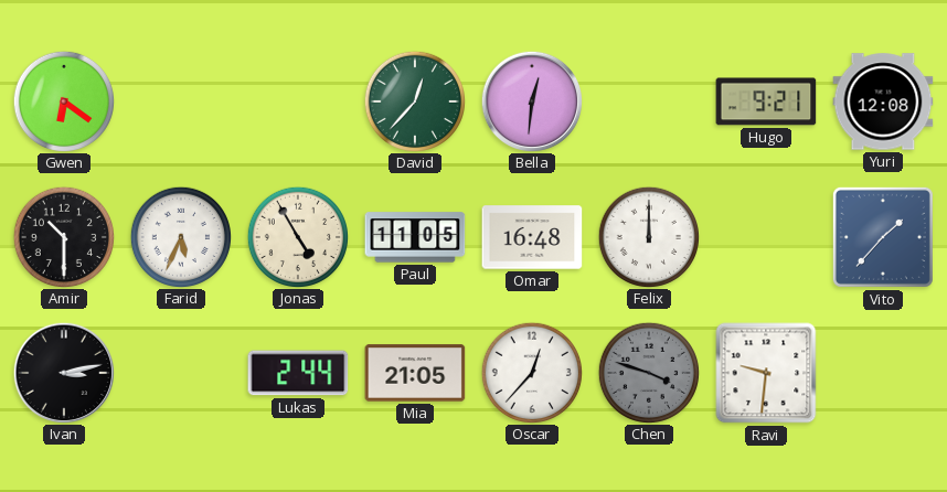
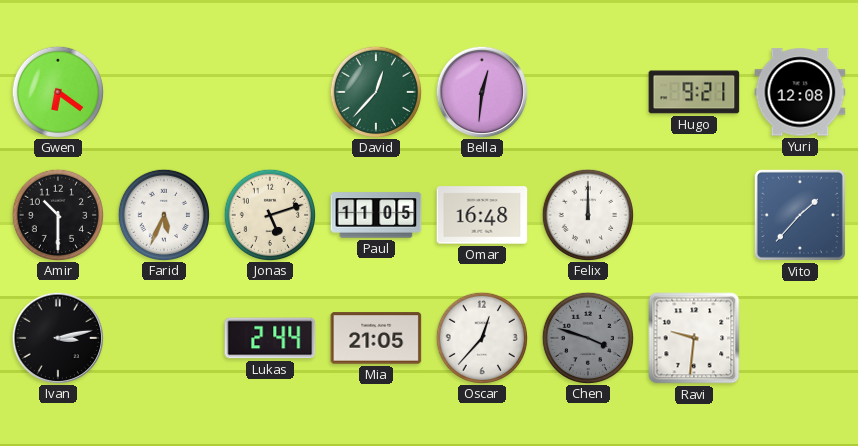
Jonas: 4:55 -> 5:12 (269, 214)
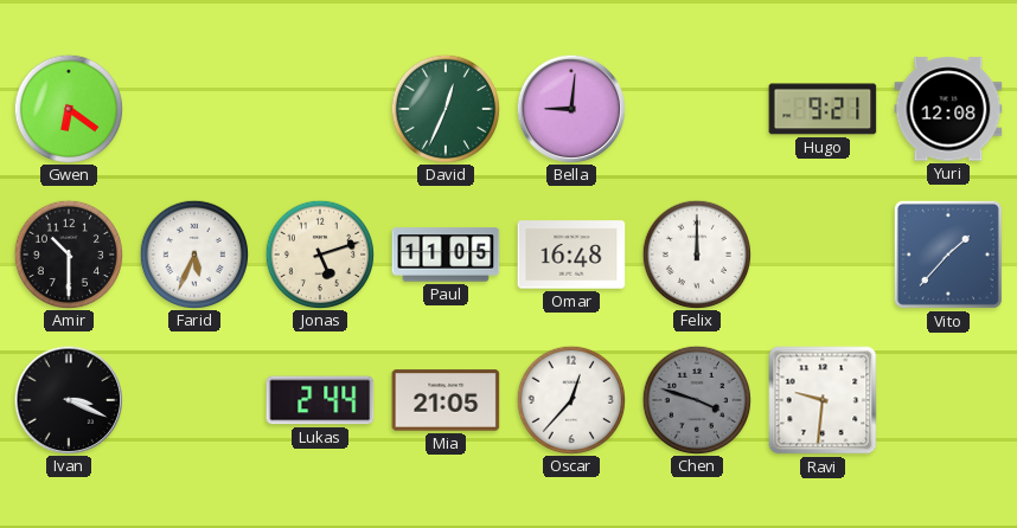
David: 12:37 -> 12:34 (444, 108)
Bella: 12:31 -> 9:01 (570, 108)
Ivan: 3:13 -> 3:19 (68, 399)
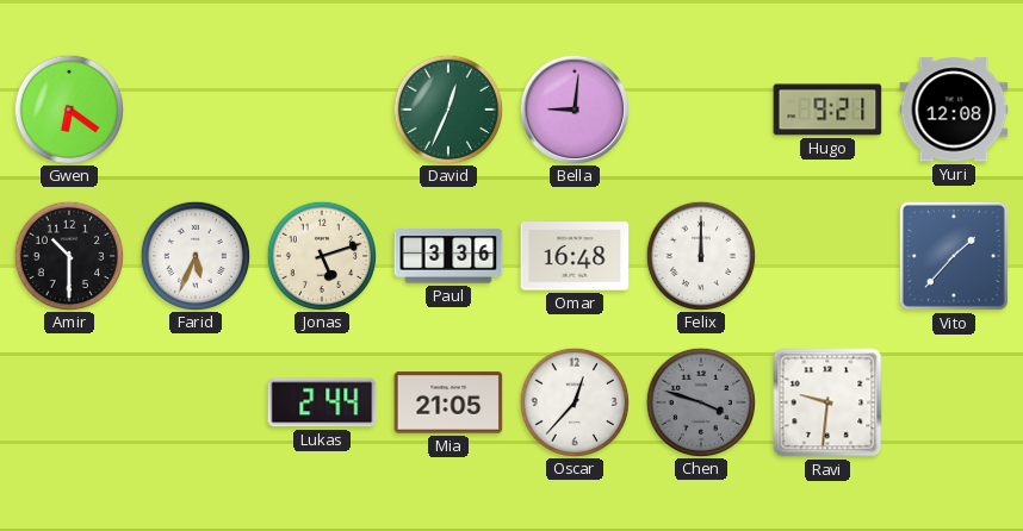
Paul: 11:05 -> 3:36 (448, 256)
Ivan: 3:19 -> none (68, 399)
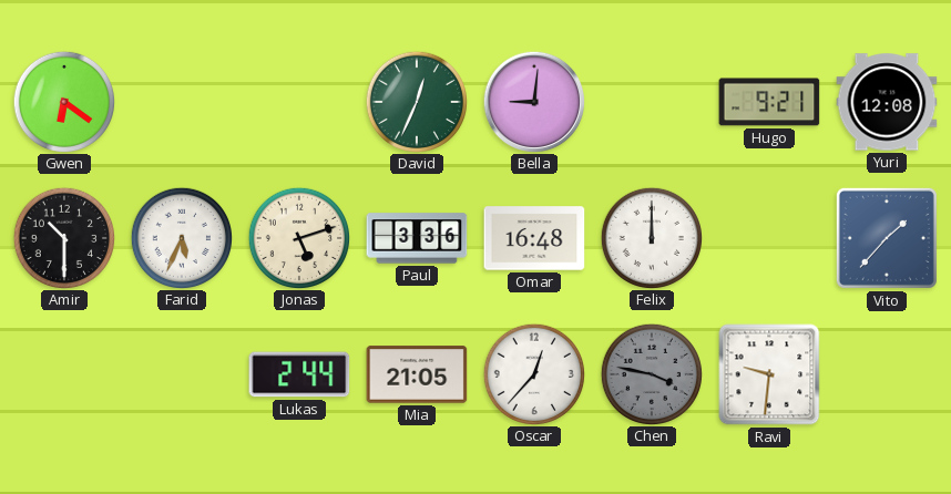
Chen: 3:48 -> 3:47 (651, 373)
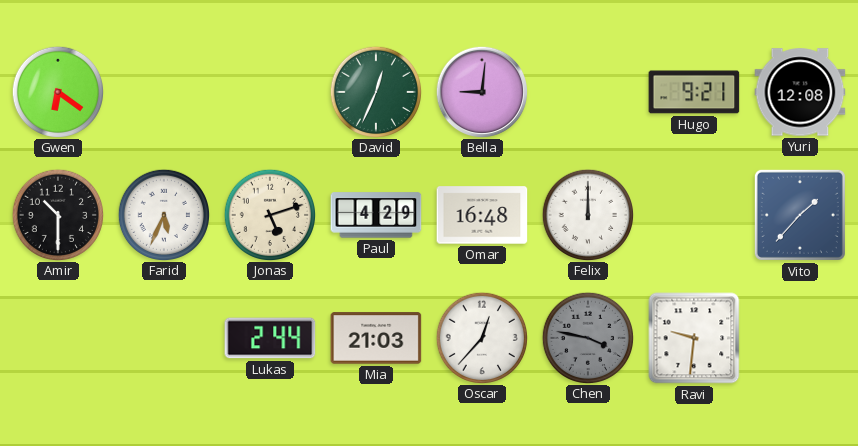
Paul: 3:36 -> 4:29 (376, 215)
Mia: 21:05 -> 21:03 (376, 338)
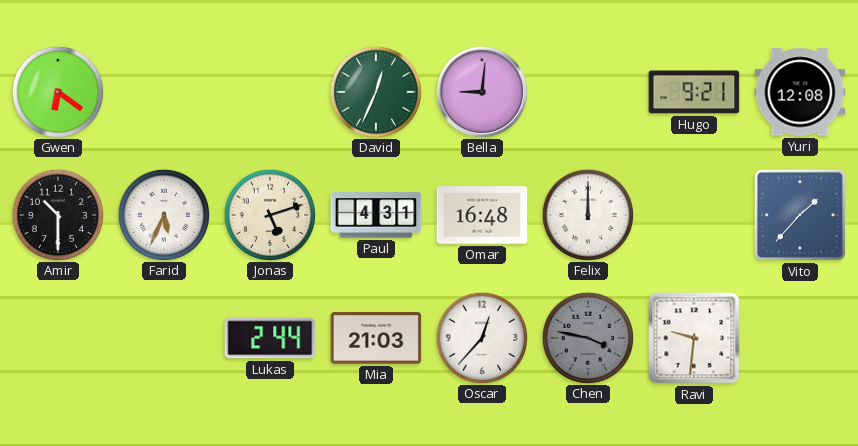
Paul: 4:29 -> 4:31 (376, 215)
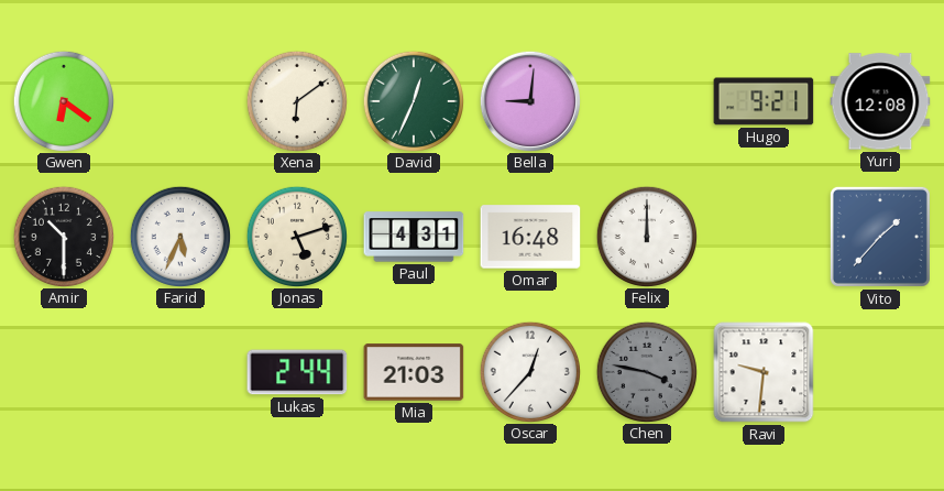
Xena: none -> 6:09 (296, 100)
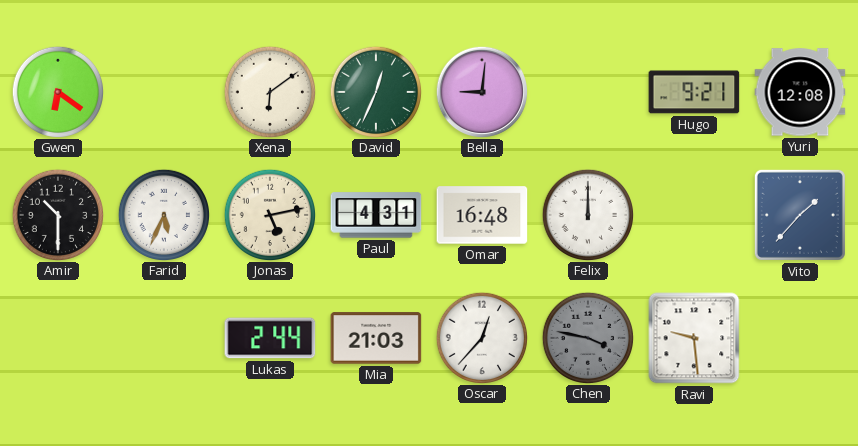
Jonas: 5:12 -> 5:13 (269, 214)
Ravi: 9:31 -> 9:29 (694, 338)
